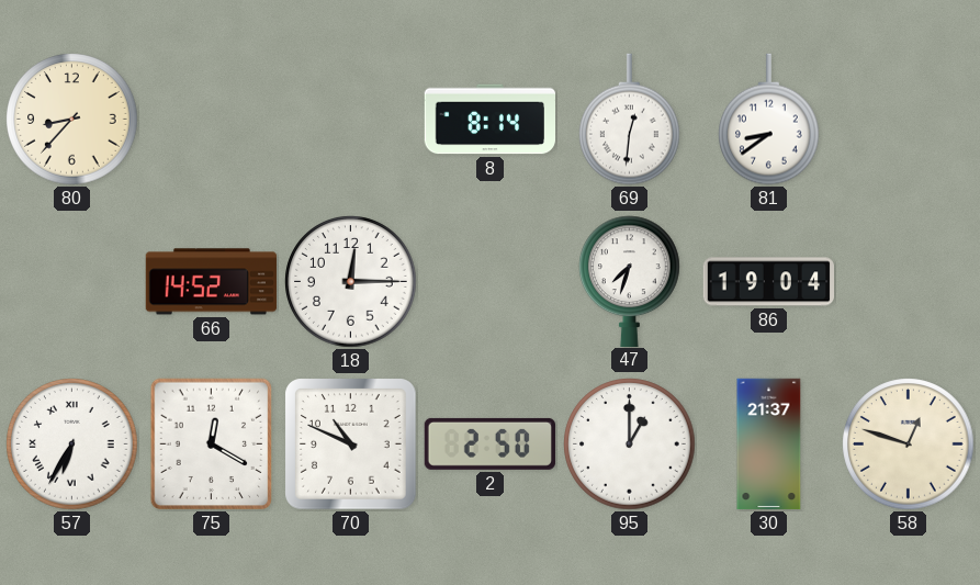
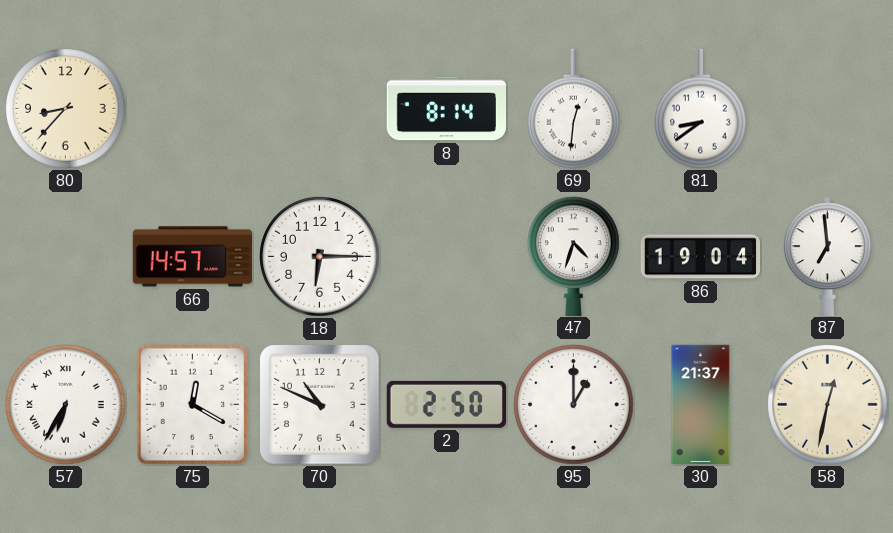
66: 14:52 -> 14:57 (192, 257)
18: 12:15 -> 6:15 (320, 257)
47: 7:33 -> 4:33 (574, 256)
87: none -> 6:59 (828, 256)
58: 12:48 -> 12:32 (828, 405)
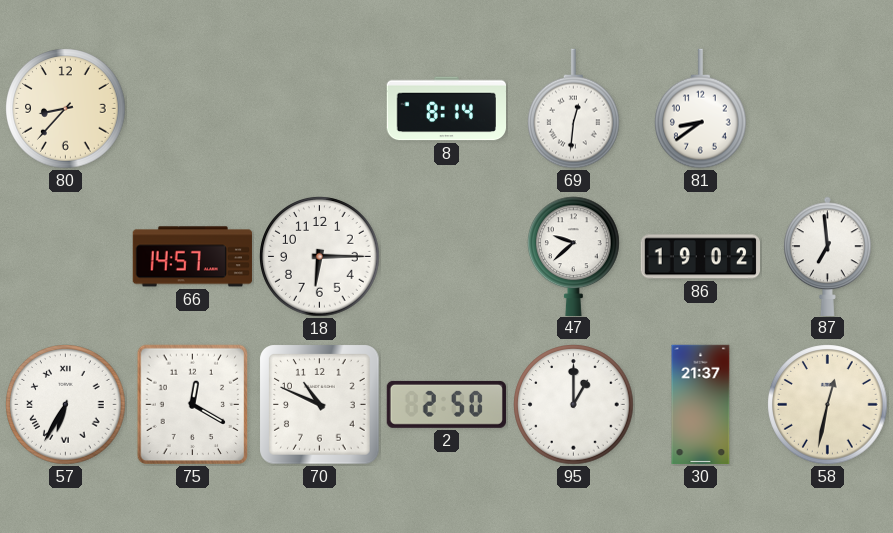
47: 4:33 -> 9:38 (574, 256)
86: 19:04 -> 19:02 (700, 257)
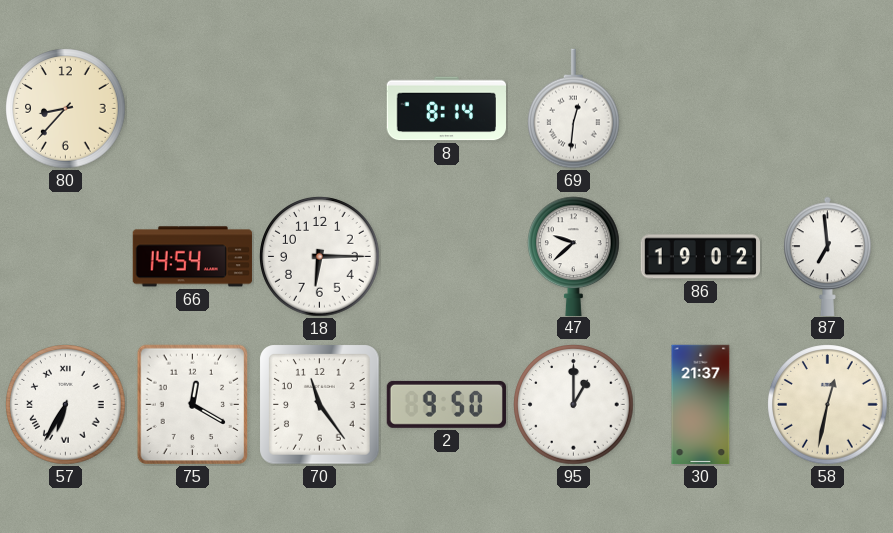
81: 8:39 -> none (701, 109)
66: 14:57 -> 14:54 (192, 257)
70: 10:49 -> 11:24 (320, 405)
2: 2:50 -> 9:50 (446, 404)
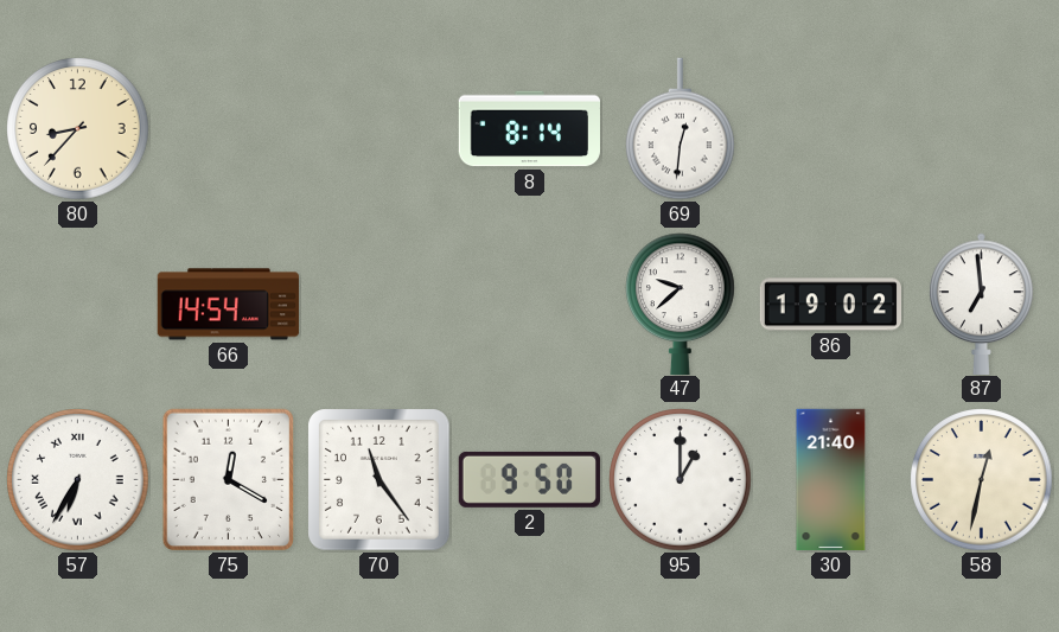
18: 6:15 -> none (320, 257)
30: 21:37 -> 21:40 (831, 480)
